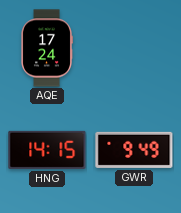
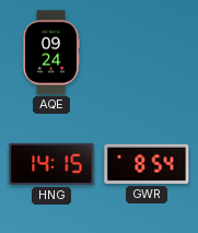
AQE: 17:24 -> 09:24 (51, 53)
GWR: 9:49 -> 8:54 (147, 164)
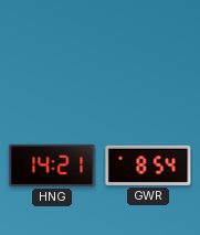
AQE: 09:24 -> none (51, 53)
HNG: 14:15 -> 14:21 (52, 165)
